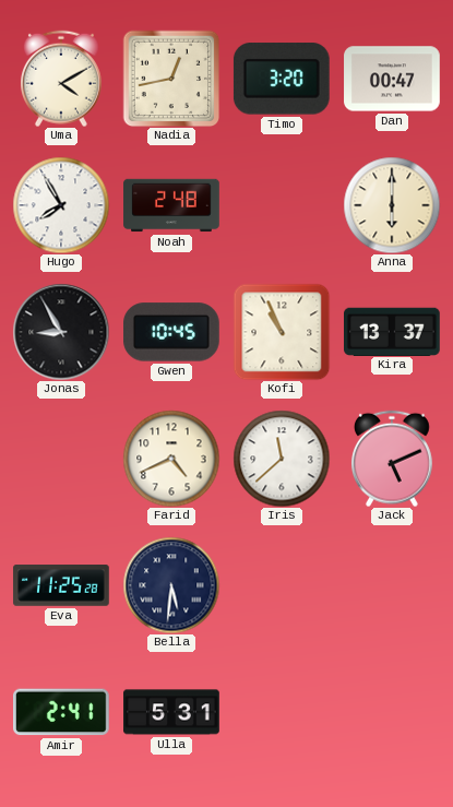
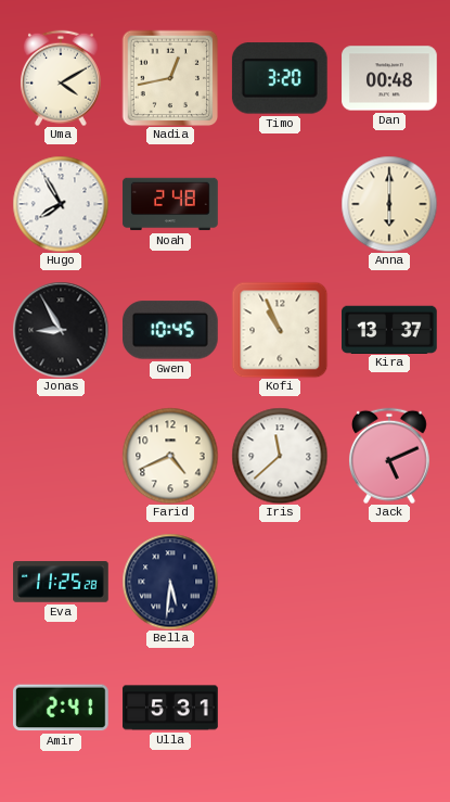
Dan: 00:47 -> 00:48 (389, 78)
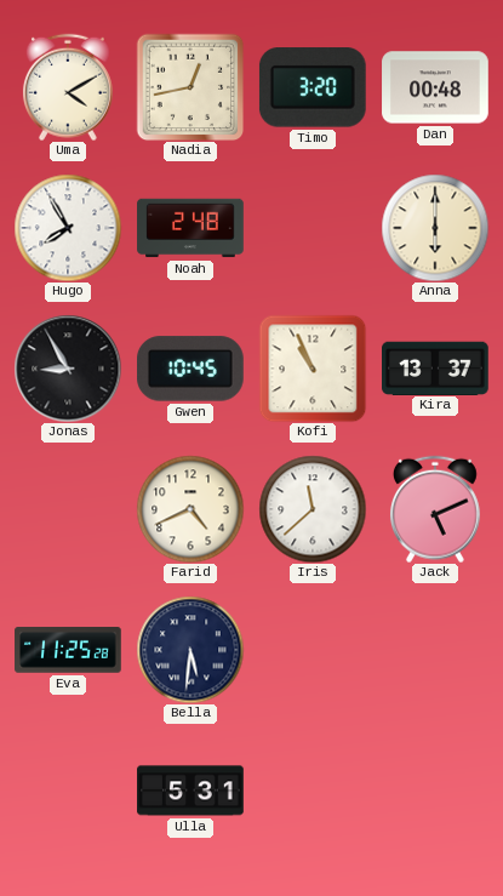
Amir: 2:41 -> none (62, 708)
